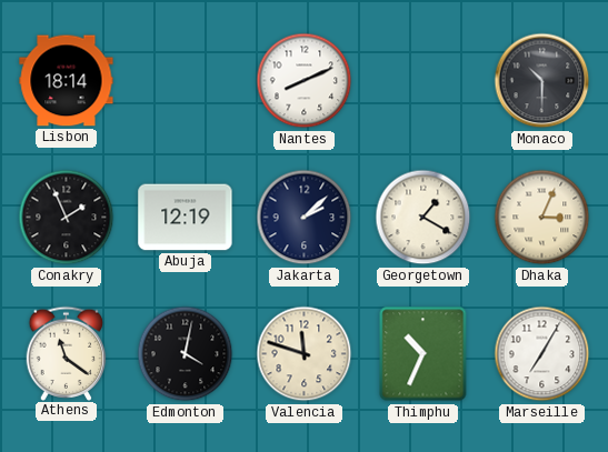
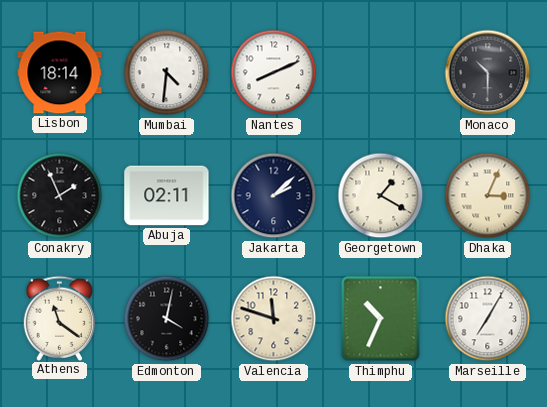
Mumbai: none -> 4:31 (167, 73)
Abuja: 12:19 -> 02:11 (167, 196)
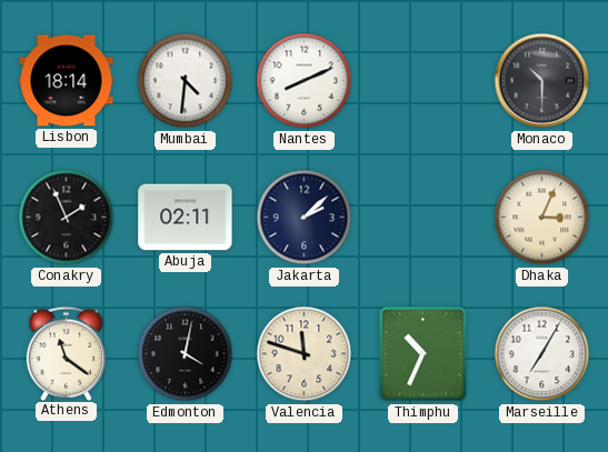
Georgetown: 1:20 -> none (381, 196)
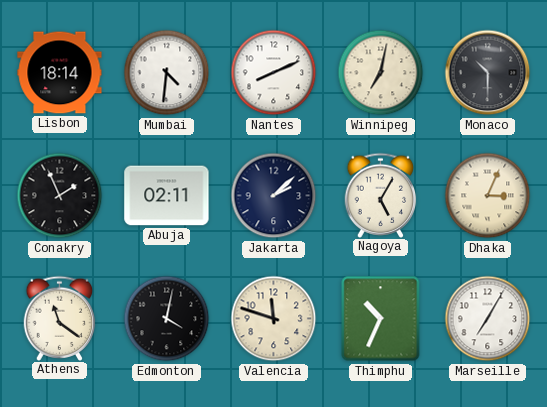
Winnipeg: none -> 7:02 (381, 73)
Nagoya: none -> 5:05 (381, 195)
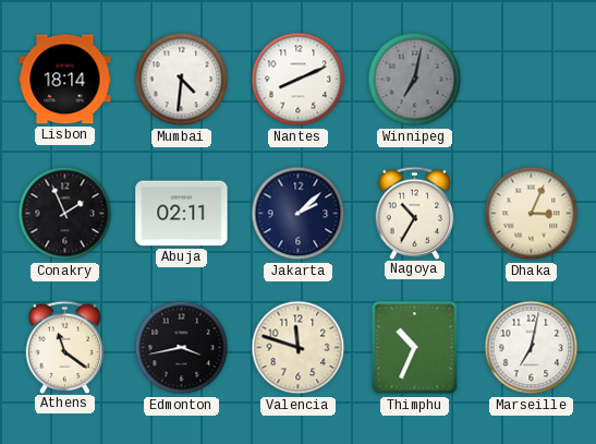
Winnipeg dial: cream -> grey (415, 80)
Monaco: 10:30 -> none (488, 73)
Nagoya: 5:05 -> 10:35 (415, 213)
Edmonton: 4:02 -> 3:43 (182, 348)
Marseille: 7:05 -> 7:02 (532, 348)
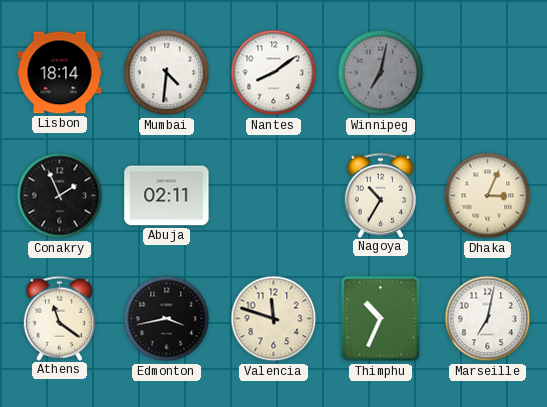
Nantes: 8:11 -> 8:09 (274, 73)
Jakarta: 2:08 -> none (299, 214)
